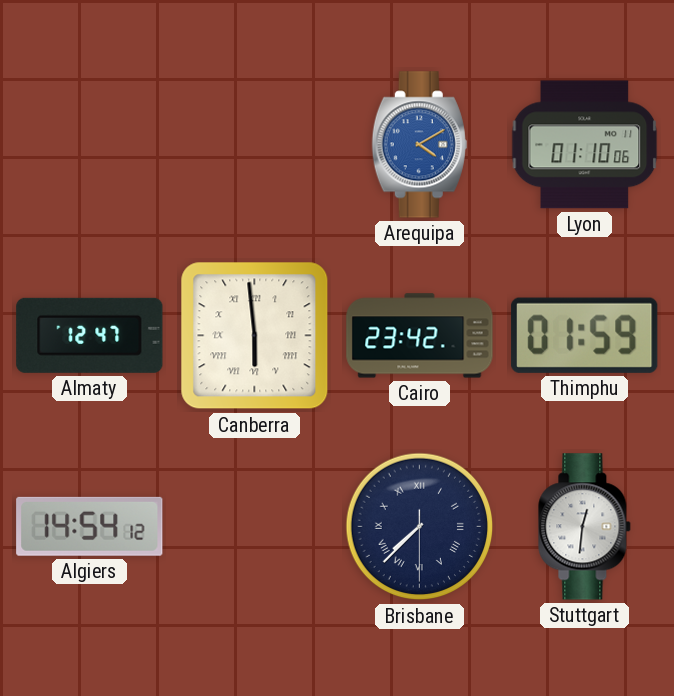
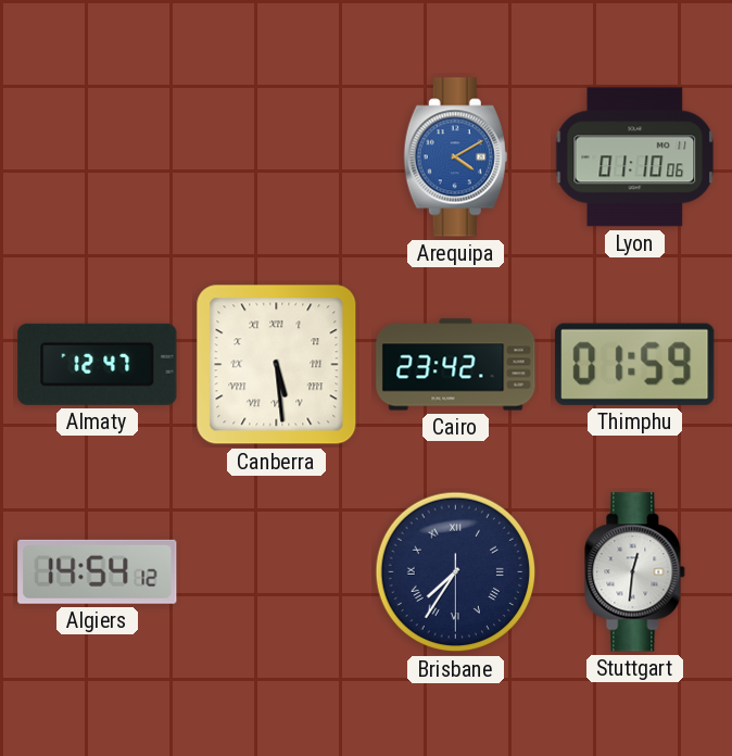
Canberra: 5:59 -> 5:29 (277, 365)
Brisbane: 7:37 -> 7:35 (456, 572)
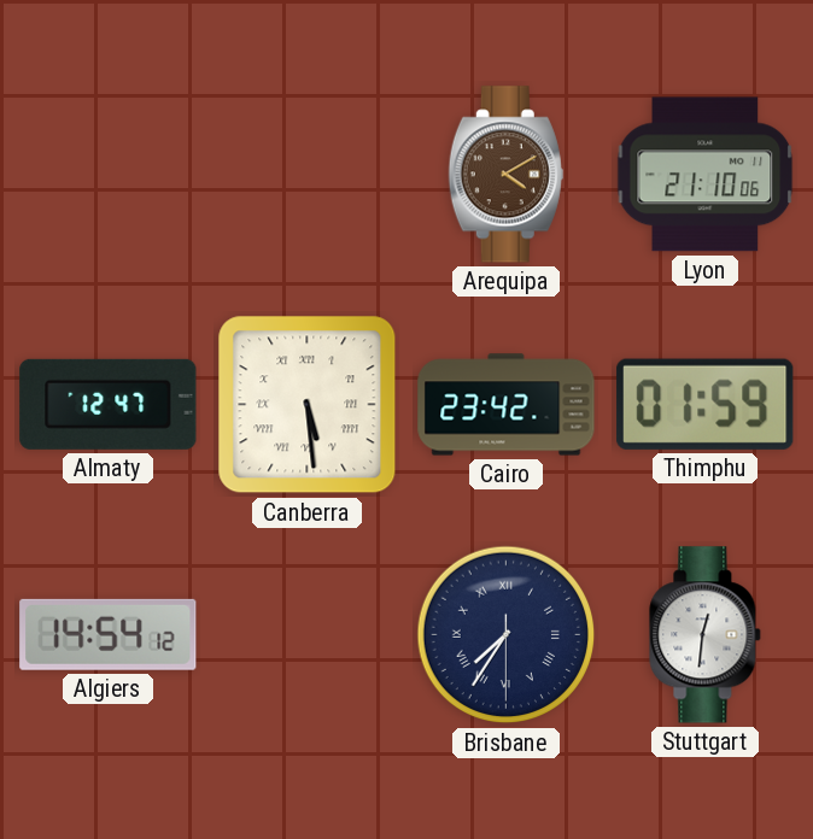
Arequipa dial: blue -> brown (505, 175)
Lyon: 01:10 -> 21:10 (706, 175)
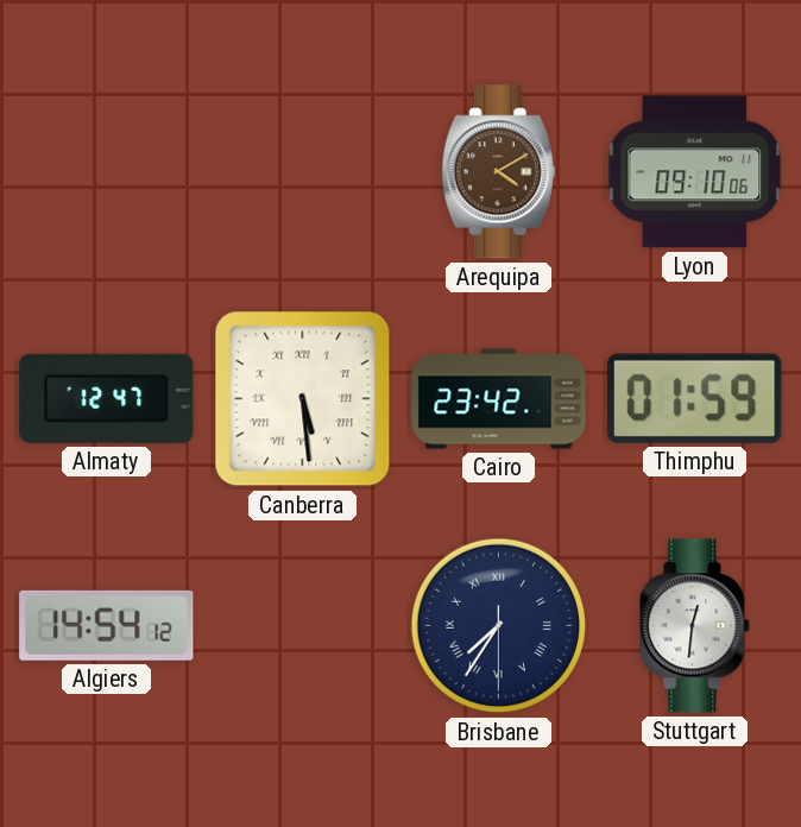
Lyon: 21:10 -> 09:10 (695, 172)
